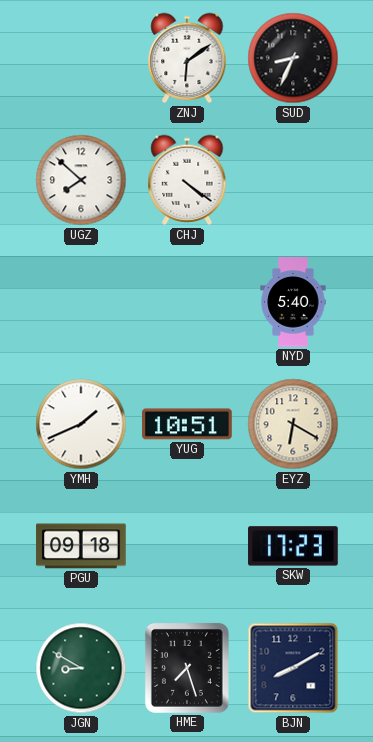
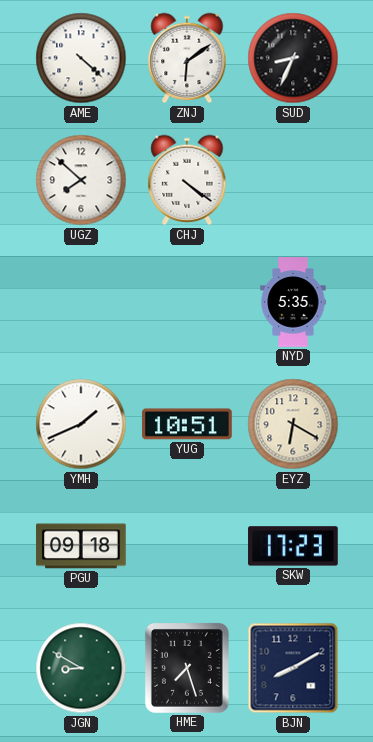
AME: none -> 4:22 (81, 58)
NYD: 5:40 -> 5:35 (293, 302)
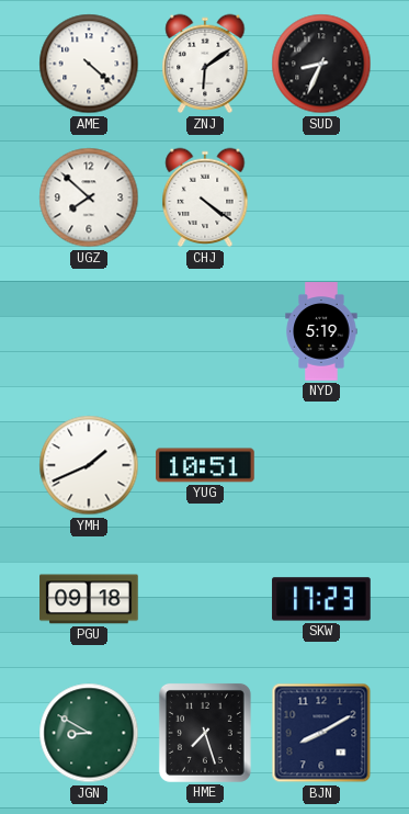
NYD: 5:35 -> 5:19 (321, 331)
EYZ: 6:20 -> none (293, 424)
